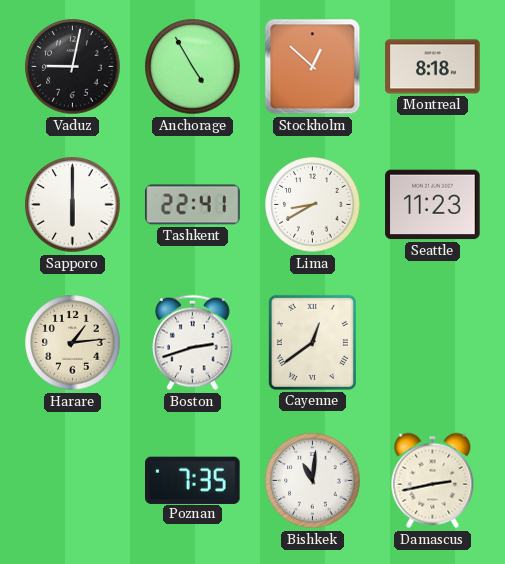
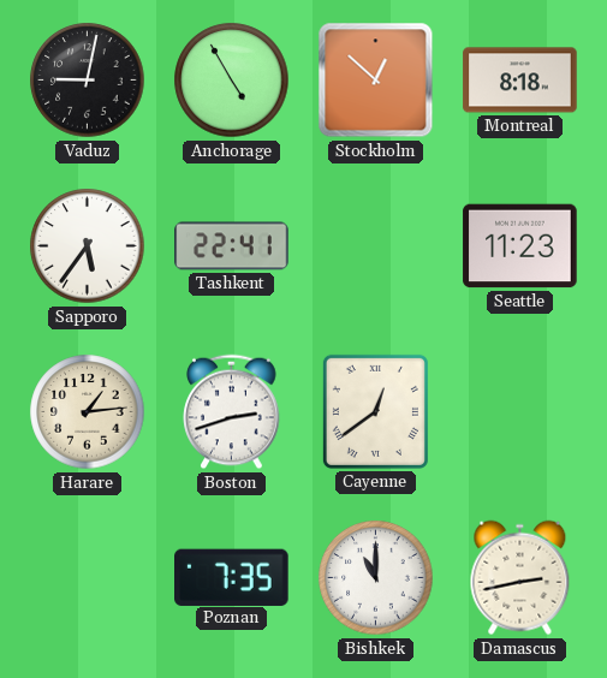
Sapporo: 6:00 -> 5:36 (88, 246)
Lima: 8:40 -> none (313, 205)
Bishkek: 11:01 -> 11:00 (376, 578)
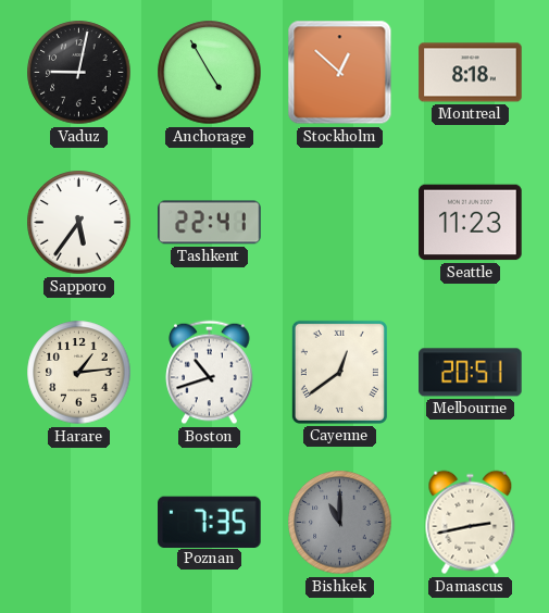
Boston: 2:42 -> 10:42 (210, 373)
Melbourne: none -> 20:51 (471, 373)
Bishkek dial: white -> grey (340, 523)
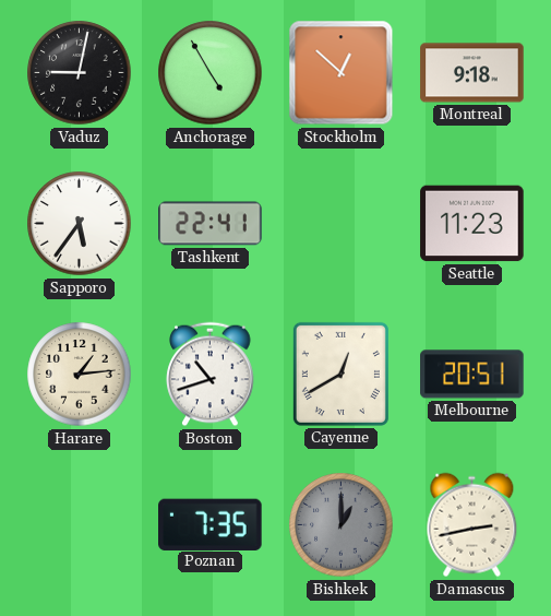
Montreal: 8:18 -> 9:18 (472, 73)
Cayenne: 12:39 -> 12:40 (340, 374)
Bishkek: 11:00 -> 1:00 (342, 525)
